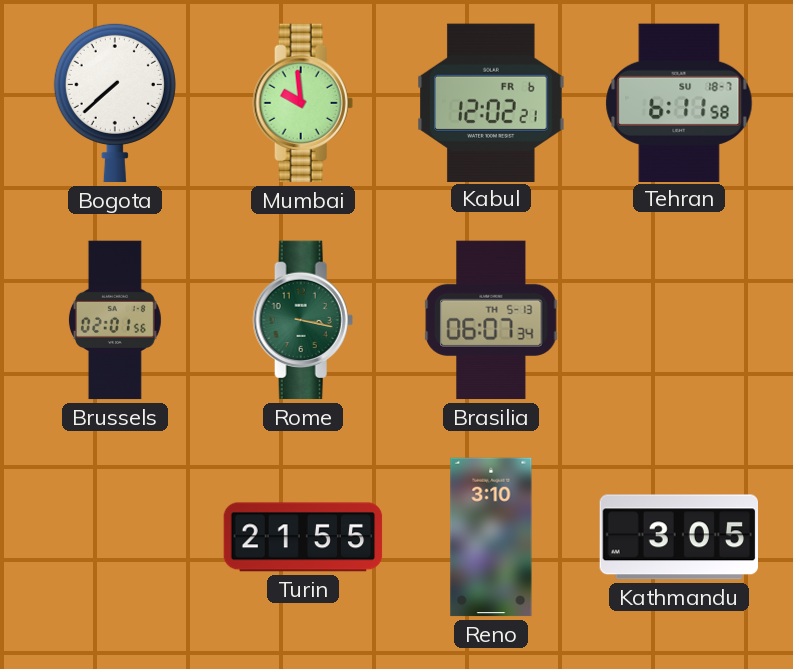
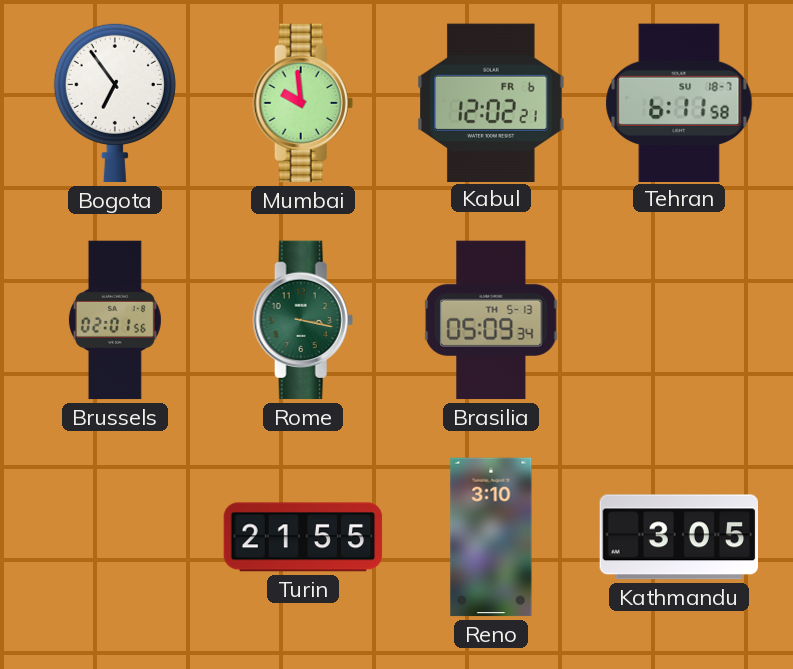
Bogota: 7:38 -> 6:54 (115, 103)
Brasilia: 06:07 -> 05:09 (491, 320)
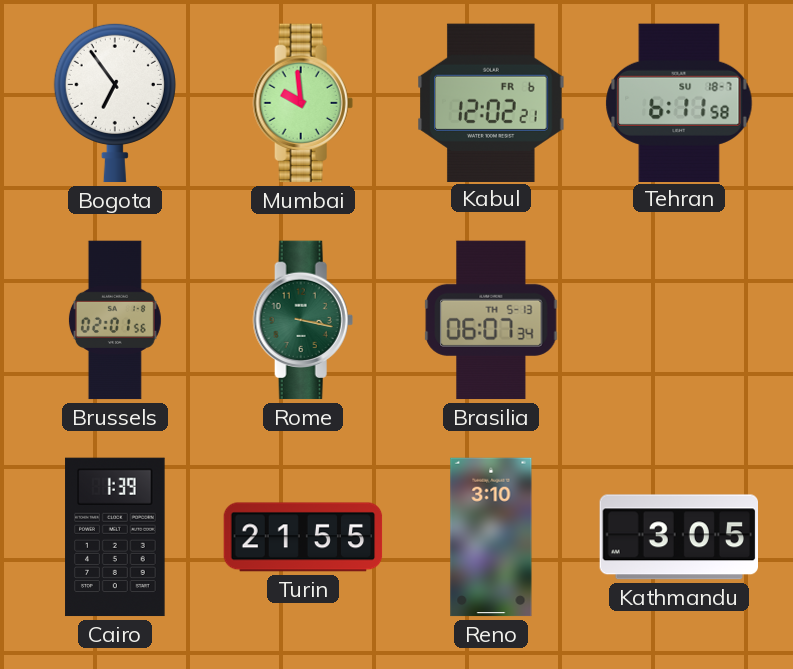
Brasilia: 05:09 -> 06:07 (491, 320)
Cairo: none -> 1:39 (115, 537)
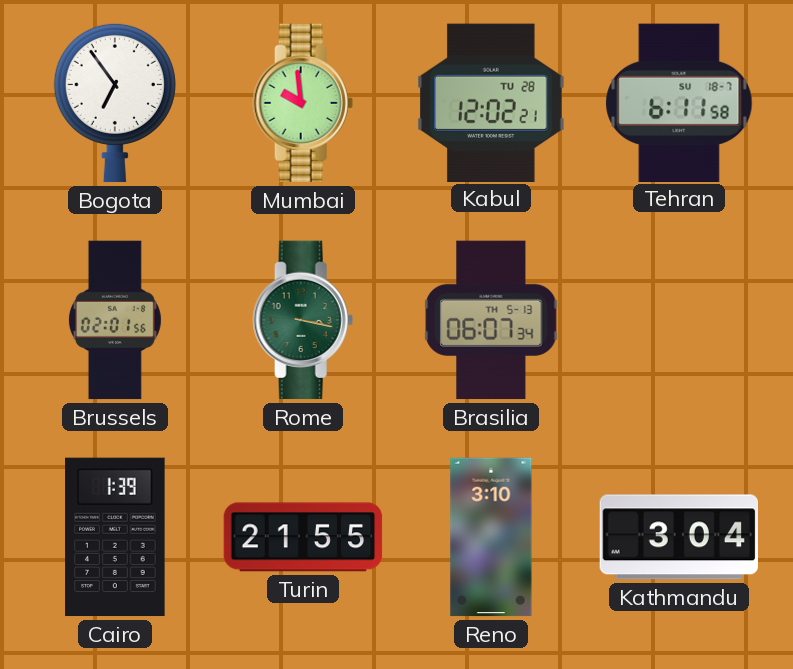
Kabul date: FR 6 -> TU 28 (491, 102)
Kathmandu: 3:05 -> 3:04 (678, 537)
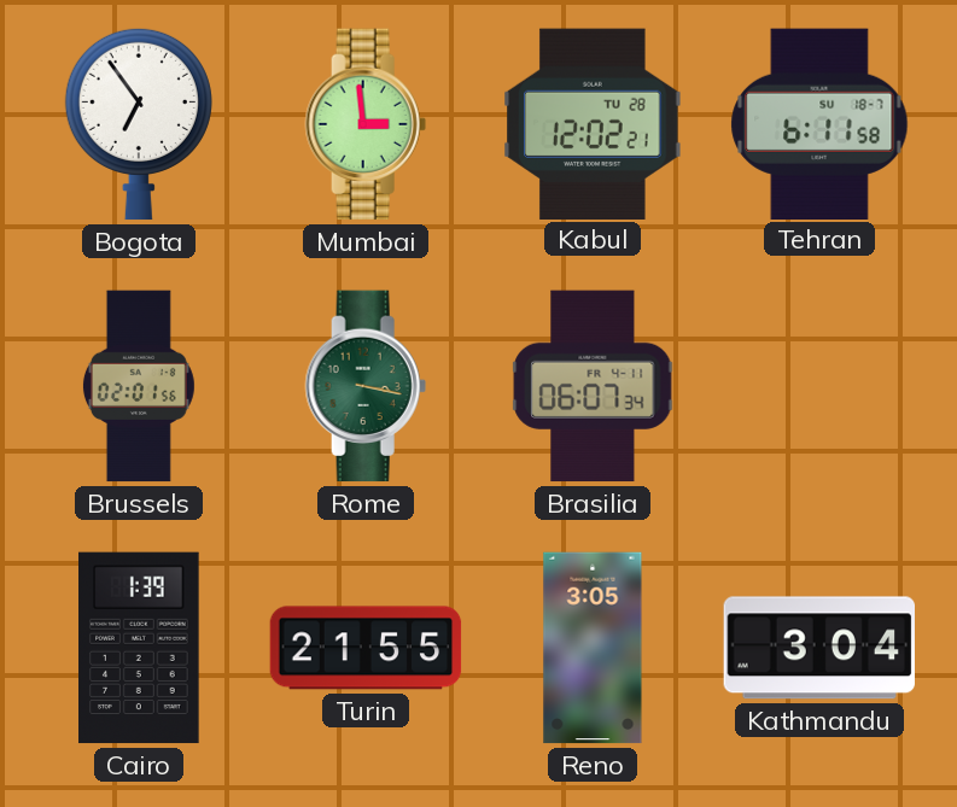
Mumbai: 9:59 -> 2:59 (366, 124)
Brasilia date: TH 5-13 -> FR 4-11 (593, 386)
Reno: 3:10 -> 3:05 (593, 648)
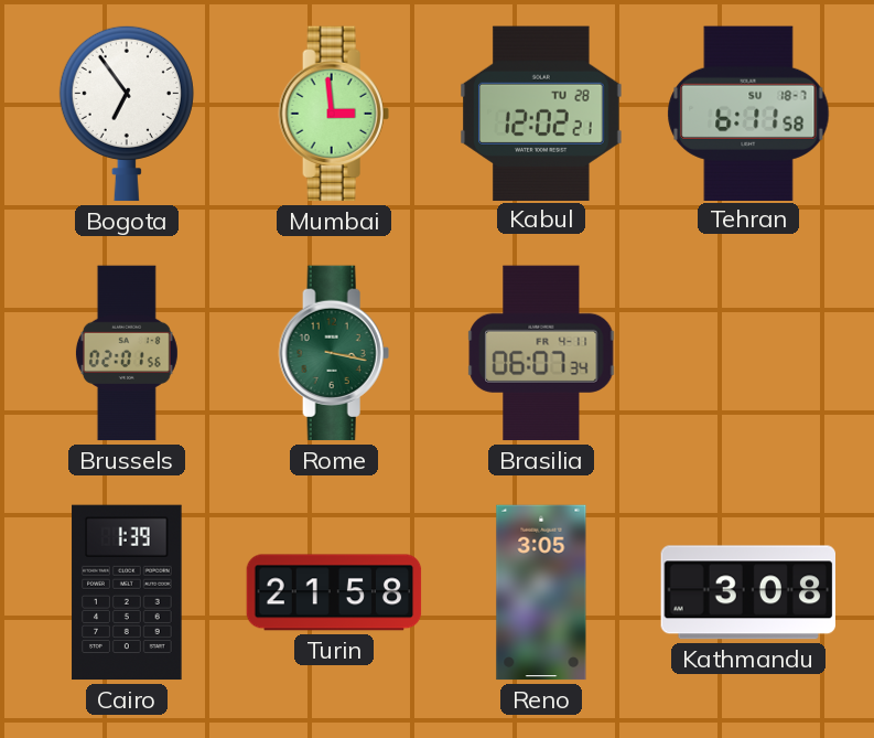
Turin: 21:55 -> 21:58 (334, 592)
Kathmandu: 3:04 -> 3:08 (747, 592)
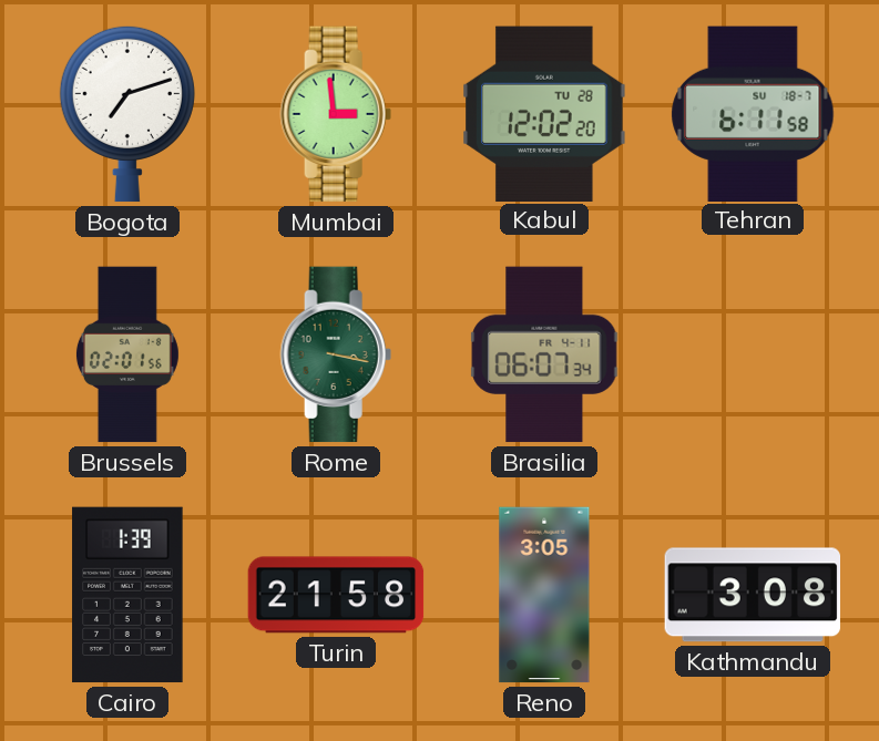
Bogota: 6:54 -> 7:12 (127, 114)
Kabul: 12:02:21 -> 12:02:20 (544, 113)
